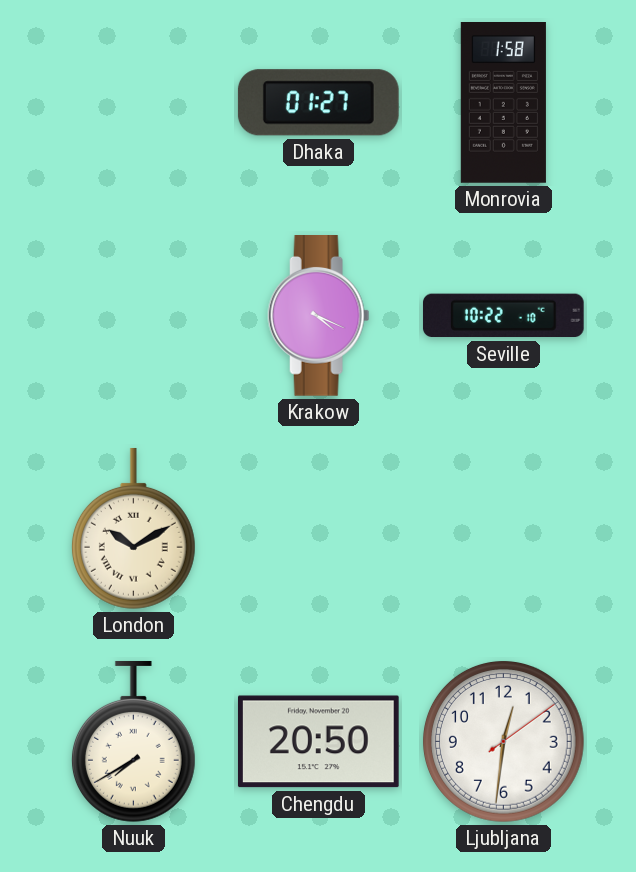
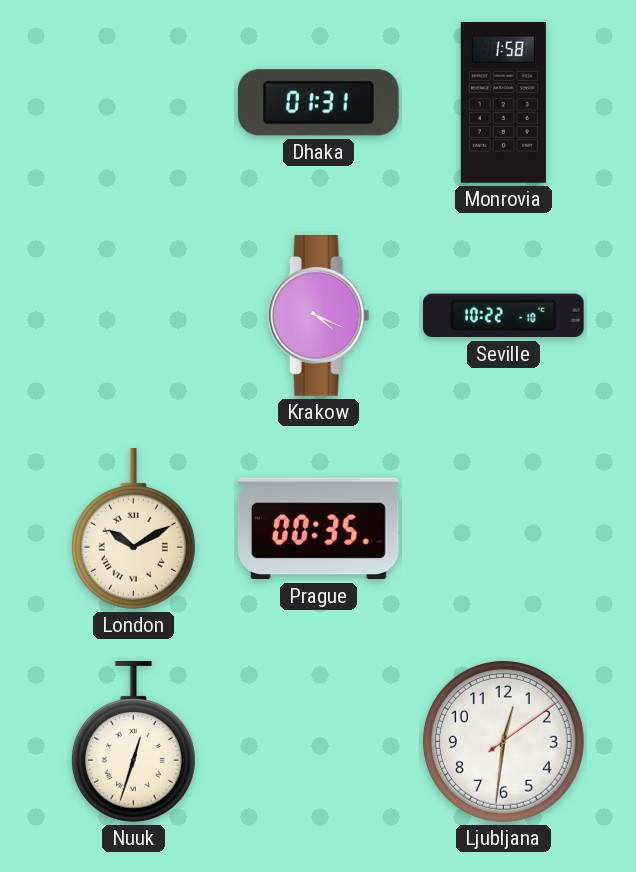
Dhaka: 01:27 -> 01:31 (318, 103)
Prague: none -> 00:35 (318, 529)
Nuuk: 7:40 -> 12:33 (133, 741)
Chengdu: 20:50 -> none (318, 742)
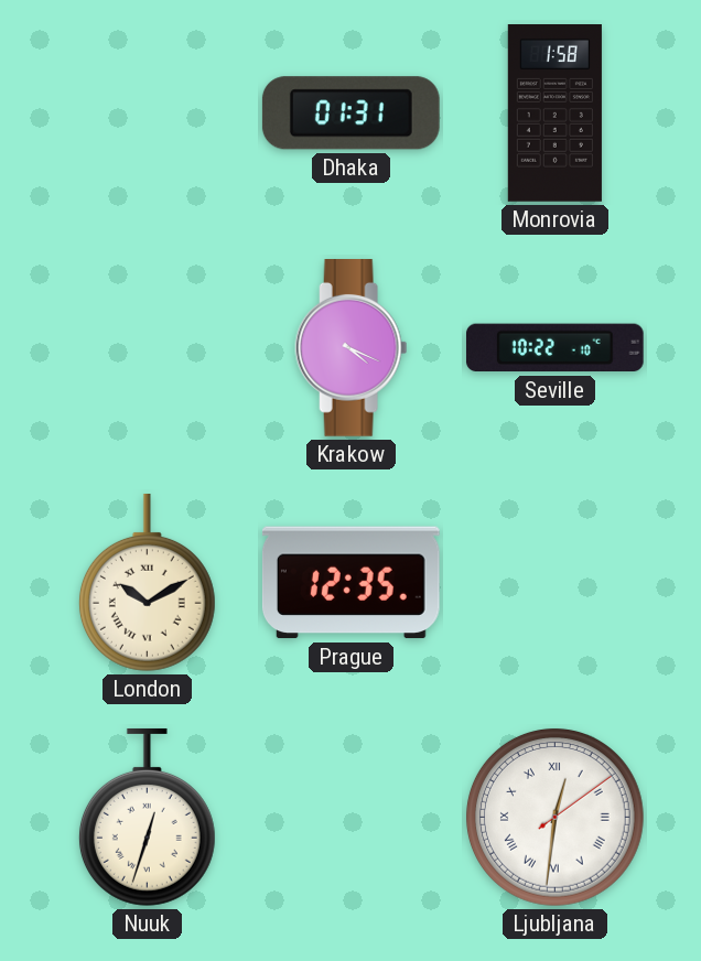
Prague: 00:35 -> 12:35 (350, 583)
Ljubljana numerals: Arabic -> Roman (554, 817)
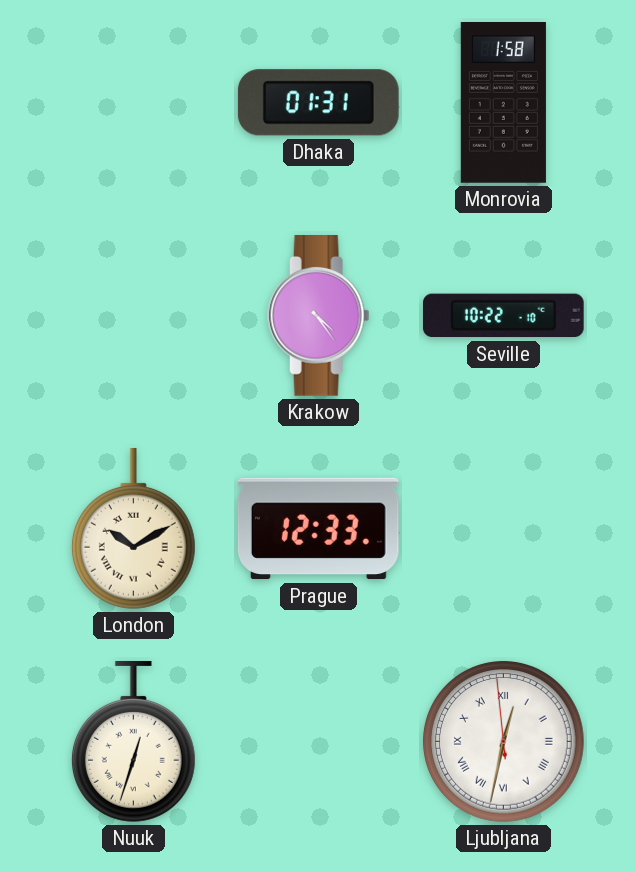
Krakow: 4:19 -> 4:24 (319, 316)
Prague: 12:35 -> 12:33 (318, 529)
Ljubljana: 12:31:09 -> 12:31:59 (503, 741)
